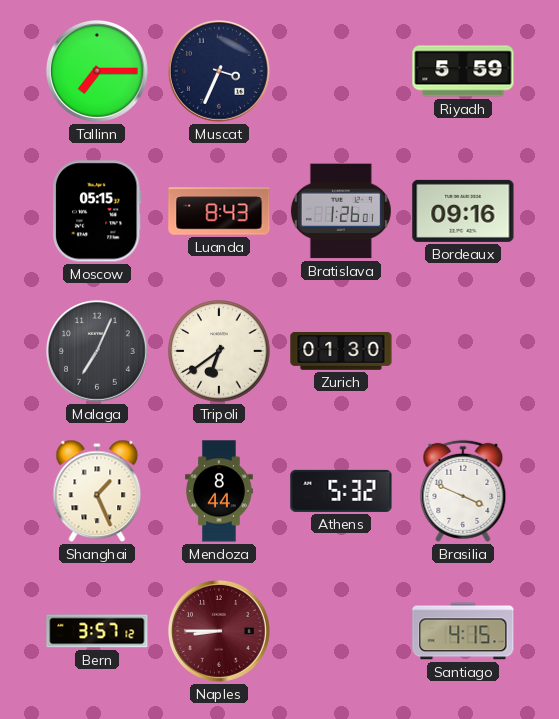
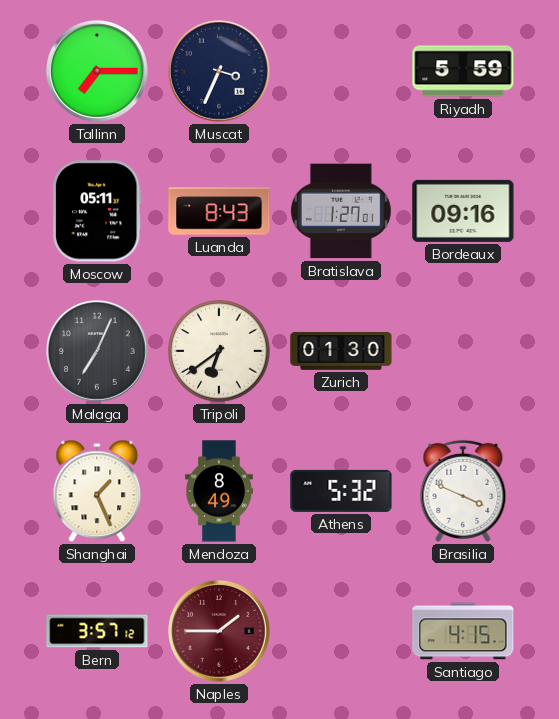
Moscow: 05:15 -> 05:11 (97, 211)
Bratislava: 1:26 -> 1:27 (341, 211)
Mendoza: 8:44 -> 8:49 (220, 491)
Naples: 8:45 -> 1:45 (219, 631)
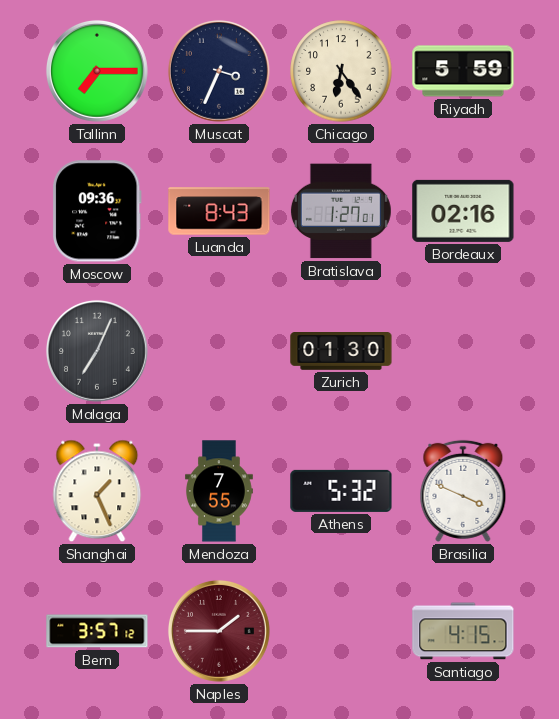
Chicago: none -> 6:24 (341, 71)
Moscow: 05:11 -> 09:36 (97, 211)
Bordeaux: 09:16 -> 02:16 (463, 211)
Tripoli: 6:39 -> none (219, 351)
Mendoza: 8:49 -> 7:55 (220, 491)
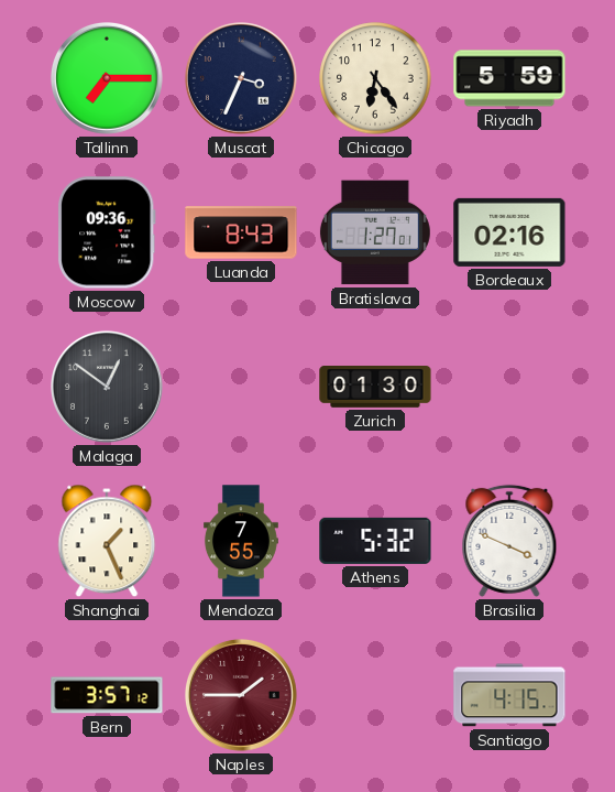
Malaga: 7:04 -> 12:51 (107, 387)
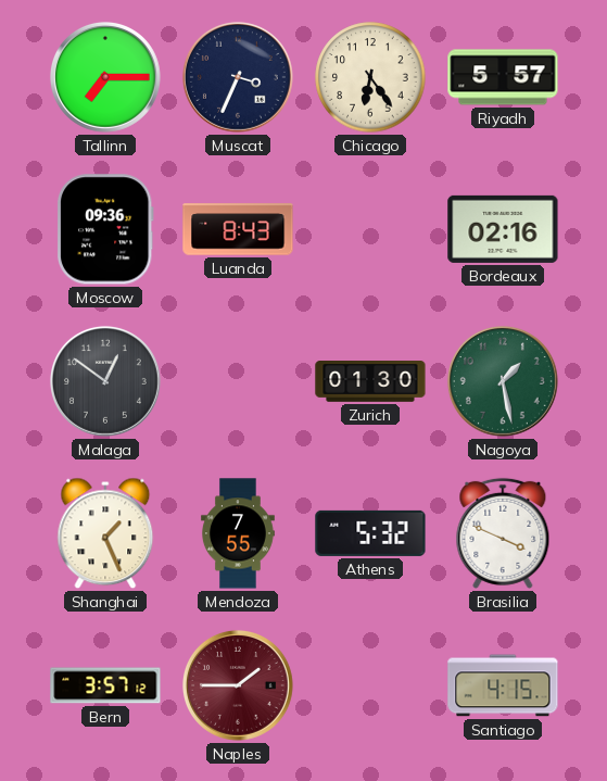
Riyadh: 5:59 -> 5:57 (503, 77)
Bratislava: 1:27 -> none (375, 232)
Nagoya: none -> 1:28 (503, 381)
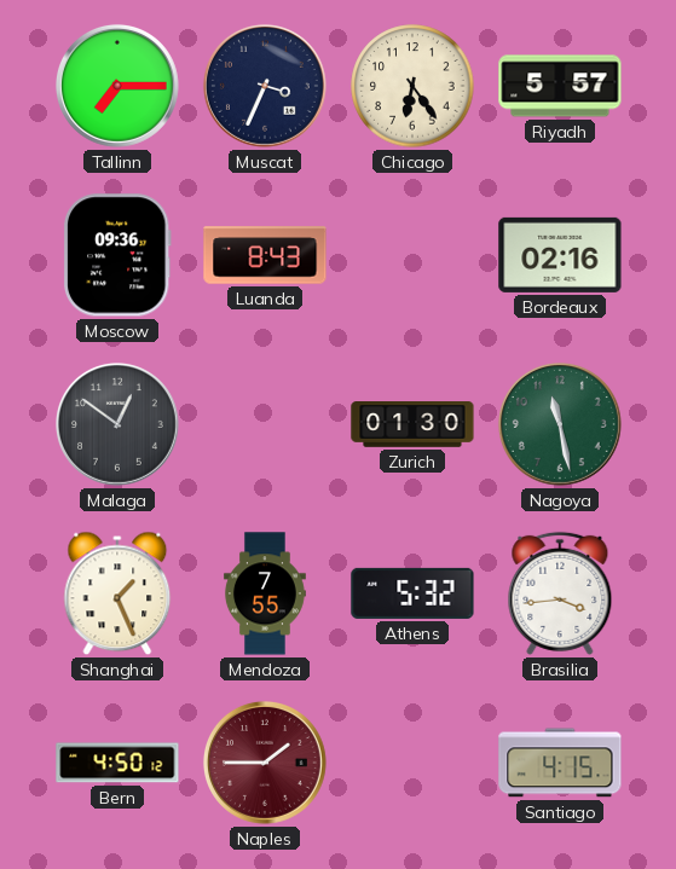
Nagoya: 1:28 -> 11:28 (560, 424)
Brasilia: 3:49 -> 3:44 (560, 593)
Bern: 3:57 -> 4:50 (117, 763)
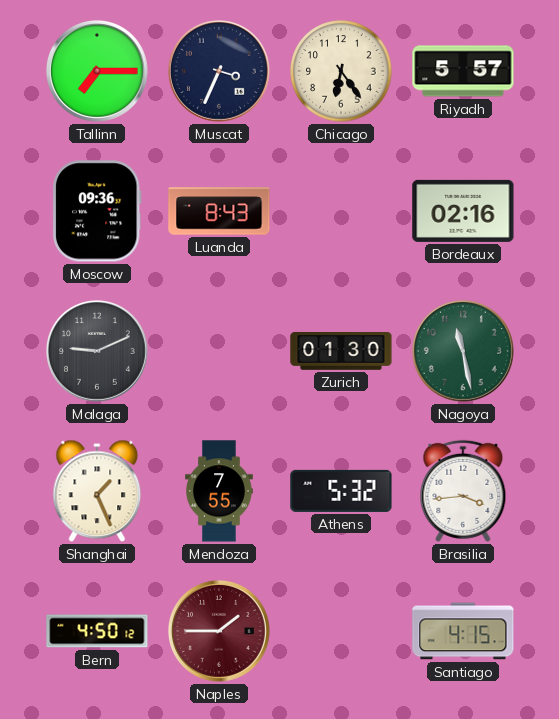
Malaga: 12:51 -> 9:11 (97, 351)
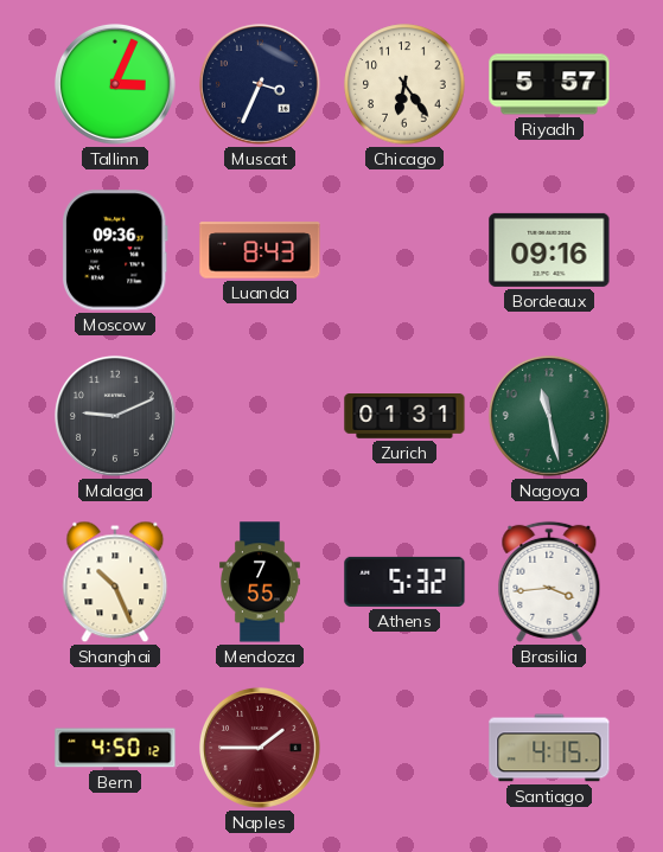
Tallinn: 7:15 -> 3:04 (115, 84)
Bordeaux: 02:16 -> 09:16 (549, 250)
Zurich: 01:30 -> 01:31 (404, 416)
Shanghai: 1:26 -> 10:26 (115, 582)
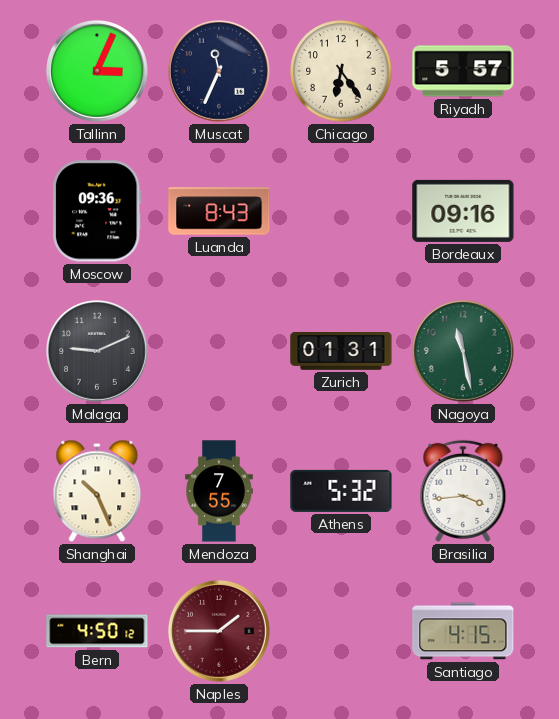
Muscat: 3:34 -> 11:34 (219, 71)
